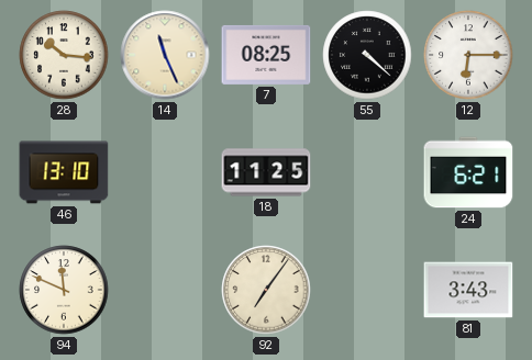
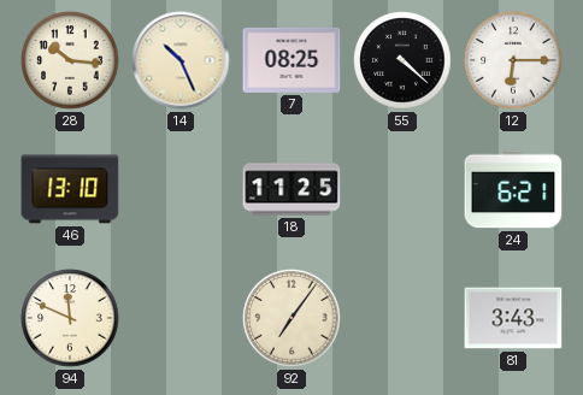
14: 11:26 -> 10:26 (181, 60)
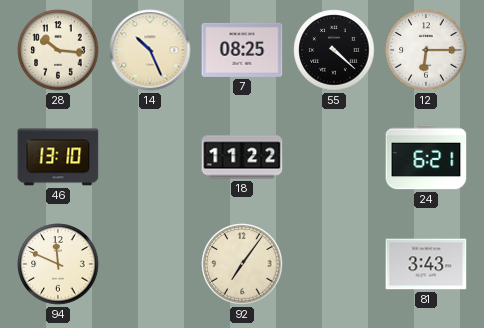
18: 11:25 -> 11:22 (242, 157)
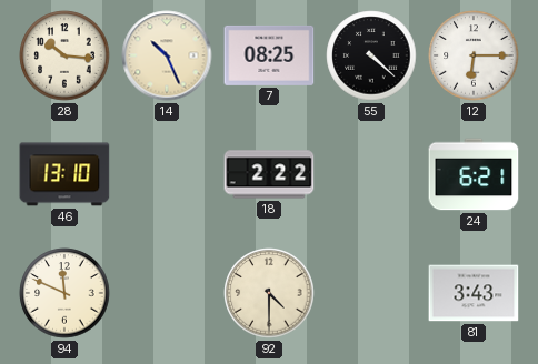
18: 11:22 -> 2:22 (269, 174)
92: 7:06 -> 4:30 (269, 293)
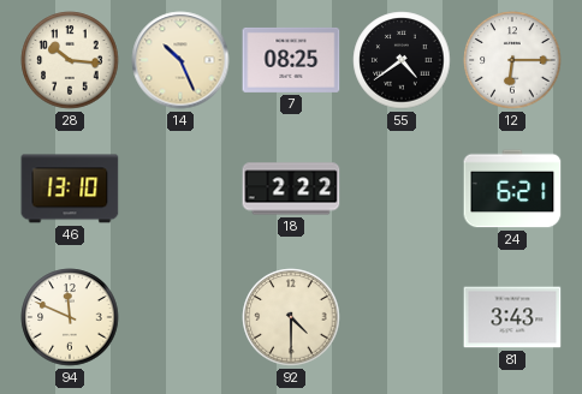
55: 4:22 -> 4:39 (402, 60)
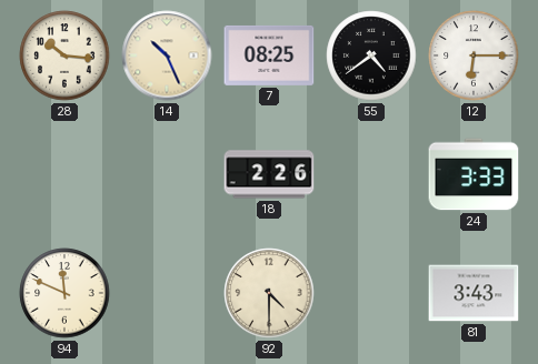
46: 13:10 -> none (70, 189)
18: 2:22 -> 2:26 (269, 174)
24: 6:21 -> 3:33 (474, 174)
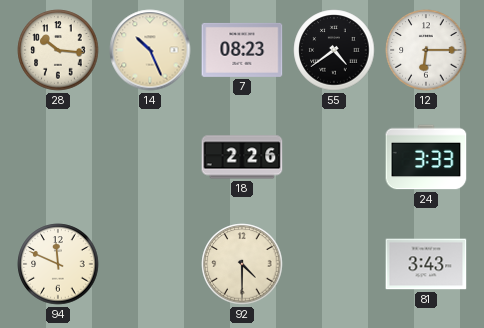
7: 08:25 -> 08:23 (242, 50)
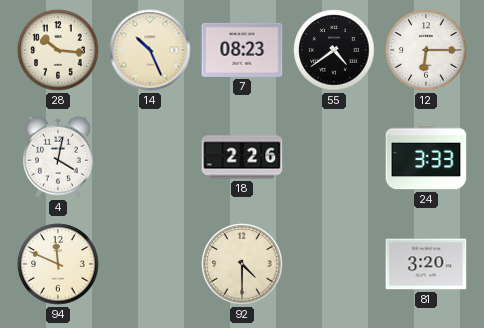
4: none -> 4:02 (58, 157)
81: 3:43 -> 3:20 (426, 264)
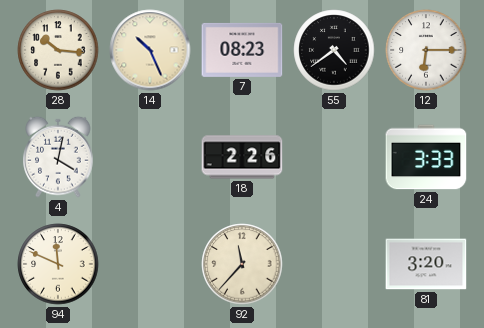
92: 4:30 -> 11:37 (242, 264)
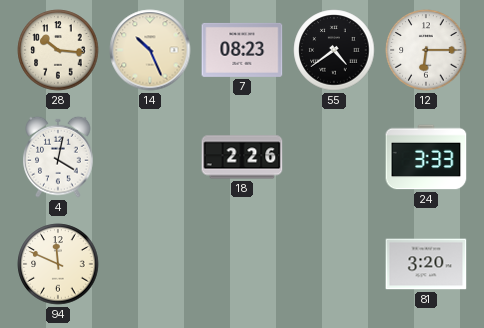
92: 11:37 -> none (242, 264)
